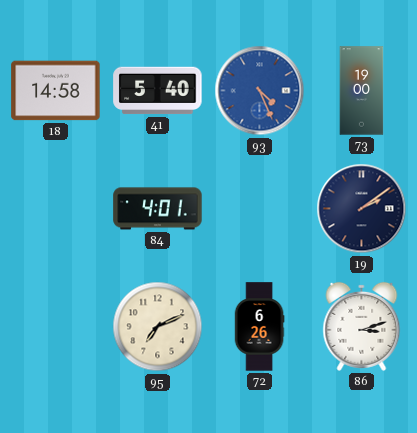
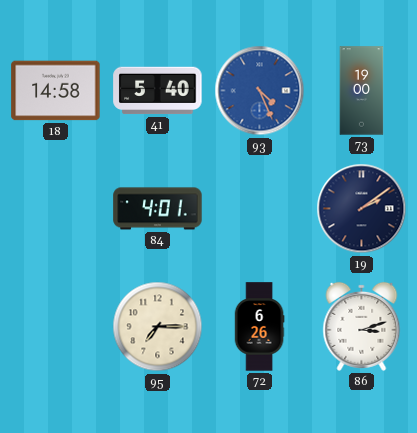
95: 7:11 -> 7:15 (158, 327)
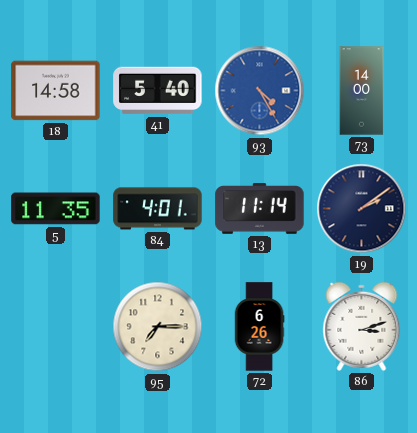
93: 4:26 -> 4:25 (260, 91)
73: 19:00 -> 14:00 (362, 91)
5: none -> 11:35 (56, 209)
13: none -> 11:14 (260, 209)
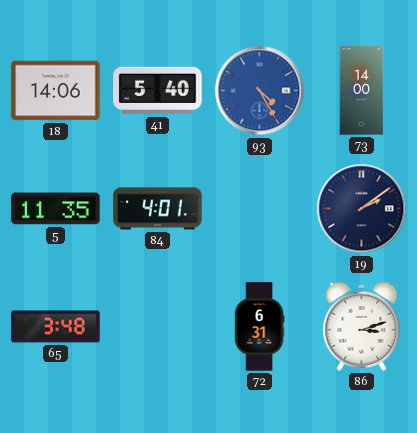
18: 14:58 -> 14:06 (56, 91)
13: 11:14 -> none (260, 209)
65: none -> 3:48 (56, 327)
95: 7:15 -> none (158, 327)
72: 6:26 -> 6:31 (259, 327)
